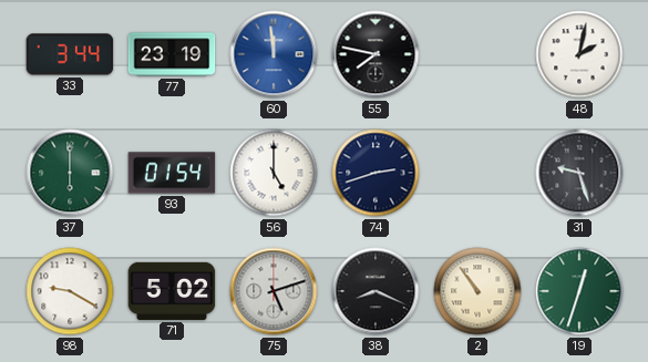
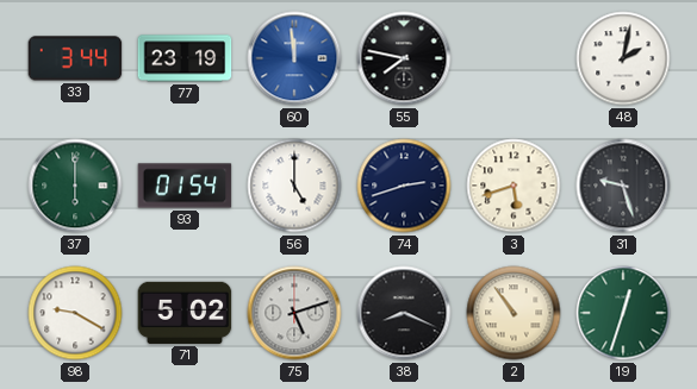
3: none -> 5:42 (514, 186)
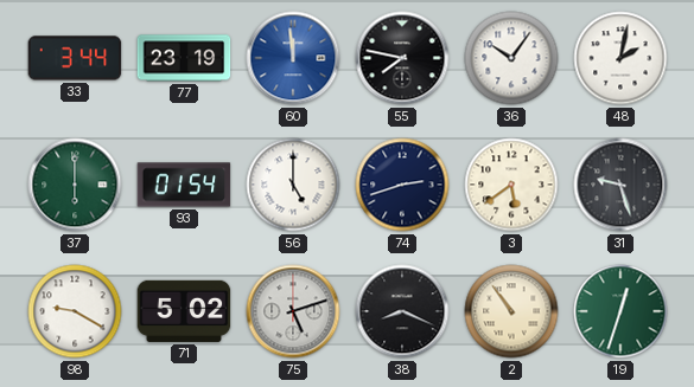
36: none -> 10:06 (511, 58)
3: 5:42 -> 5:39 (511, 185)
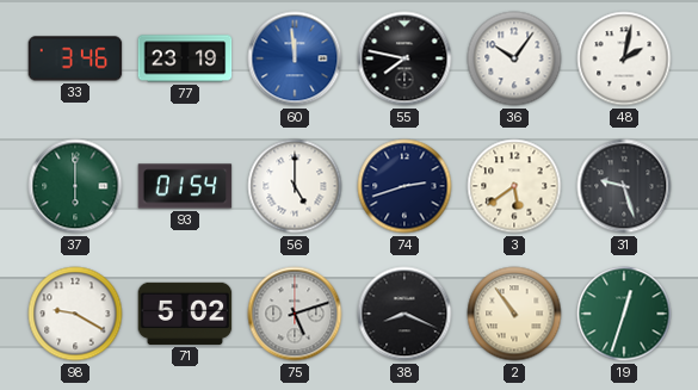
33: 3:44 -> 3:46 (75, 58)
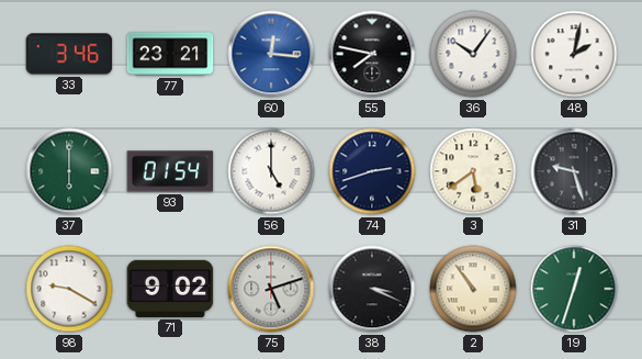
77: 23:19 -> 23:21 (170, 54)
60: 11:59 -> 12:16 (271, 54)
71: 5:02 -> 9:02 (170, 289)
38: 8:19 -> 3:19 (372, 289)
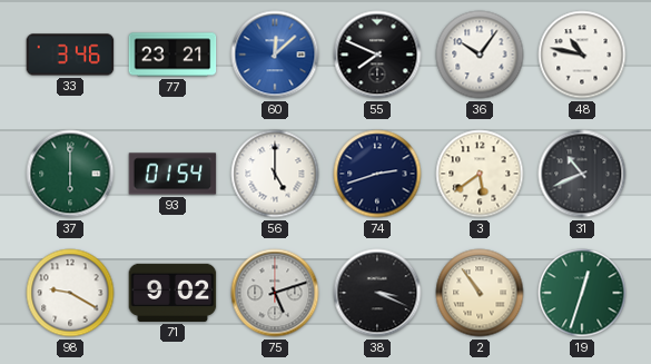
60: 12:16 -> 12:08 (275, 55)
55: 7:47 -> 7:49 (377, 55)
48: 2:02 -> 10:47 (582, 55)
31: 9:27 -> 10:41 (582, 174)
